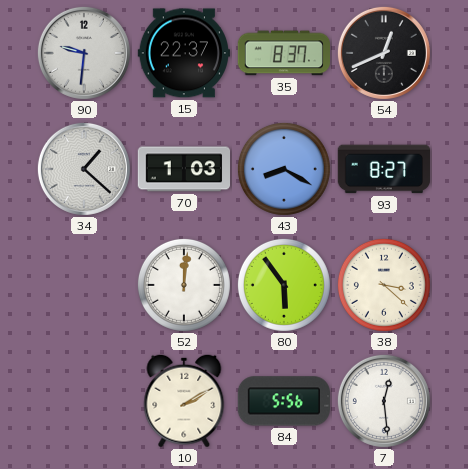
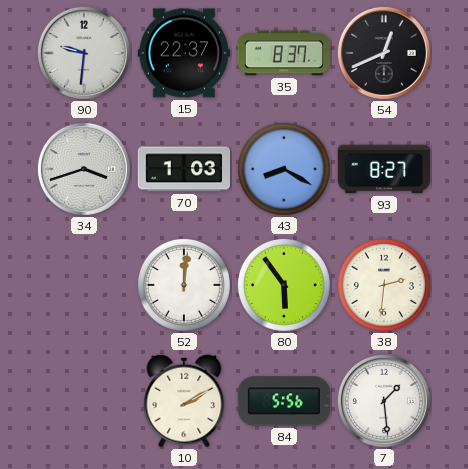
34: 1:22 -> 3:42 (84, 169)
38: 3:22 -> 2:31 (384, 285)
7: 12:29 -> 1:29 (384, 401)
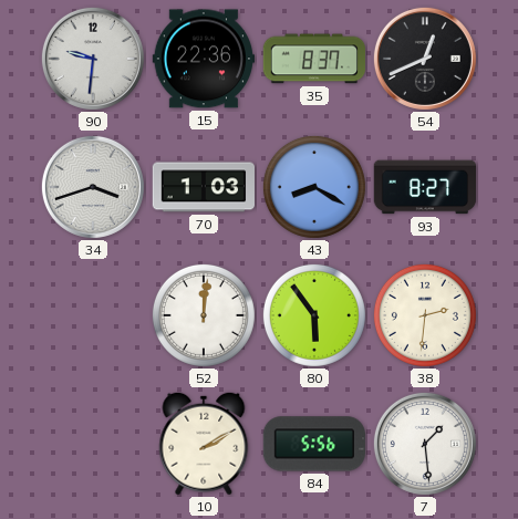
15: 22:37 -> 22:36 (203, 59)
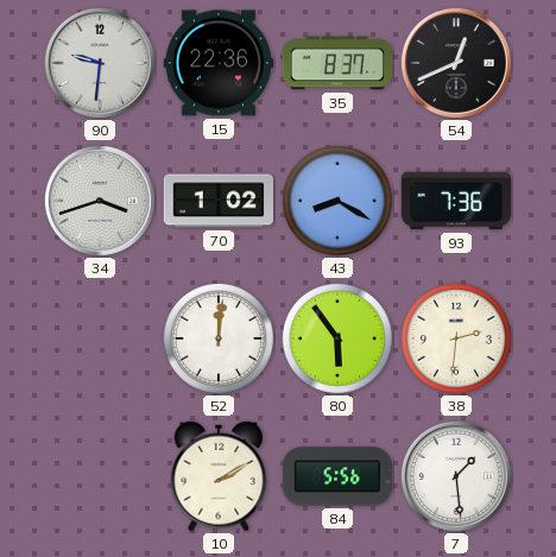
70: 1:03 -> 1:02 (217, 201)
93: 8:27 -> 7:36 (455, 201)
